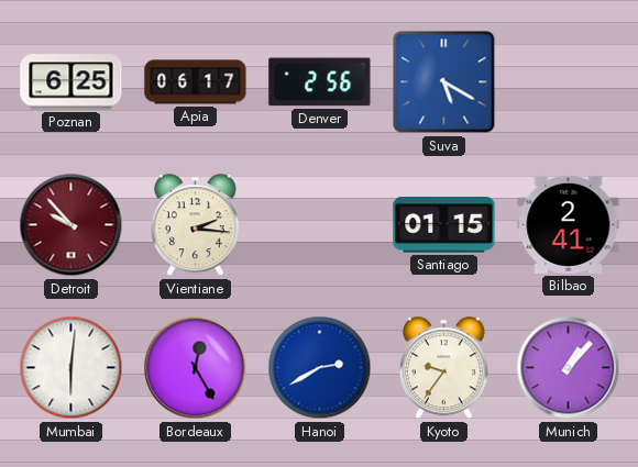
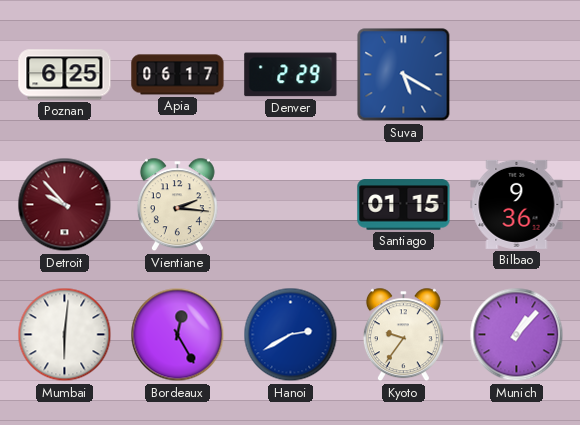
Denver: 2:56 -> 2:29 (291, 75)
Bilbao: 2:41 -> 9:36 (517, 204)
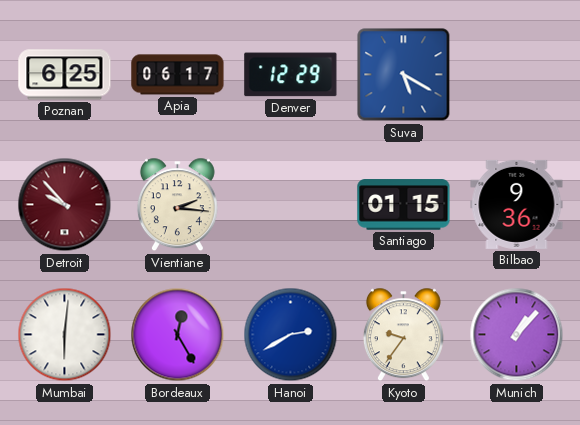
Denver: 2:29 -> 12:29 (291, 75)
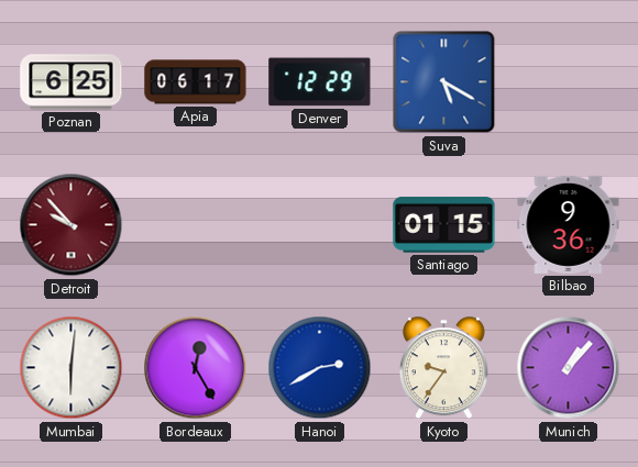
Vientiane: 2:16 -> none (177, 205)
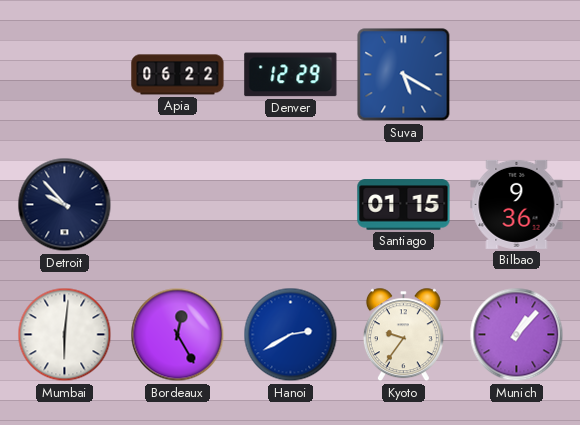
Poznan: 6:25 -> none (71, 82)
Apia: 06:17 -> 06:22 (178, 75)
Detroit dial: burgundy -> navy (65, 205)
